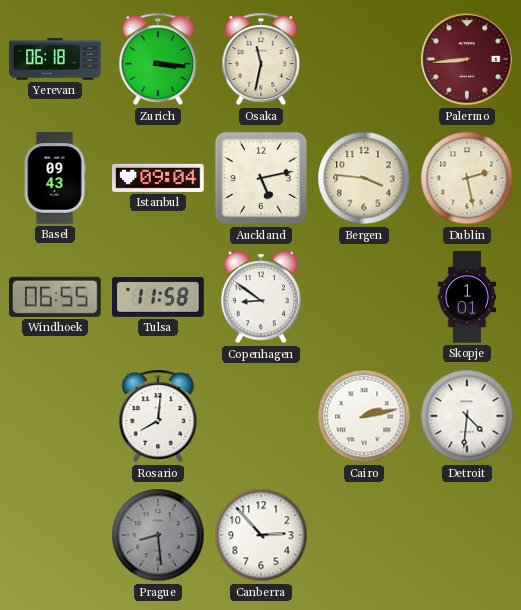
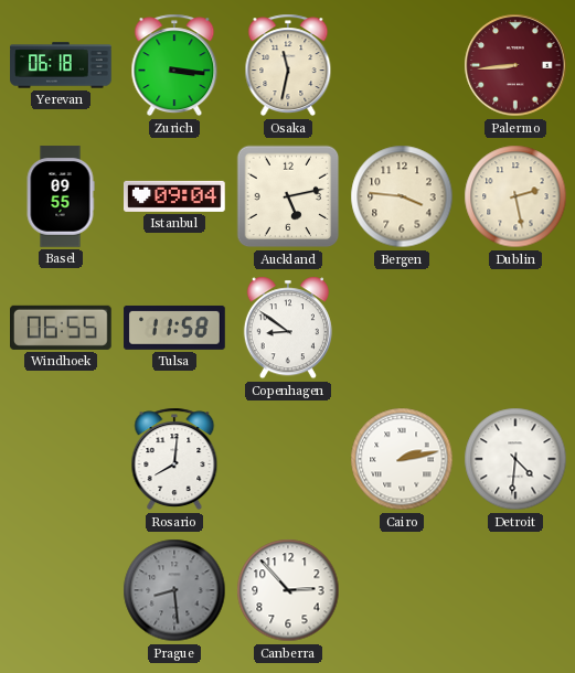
Basel: 09:43 -> 09:55 (61, 196)
Skopje: 1:01 -> none (467, 297)
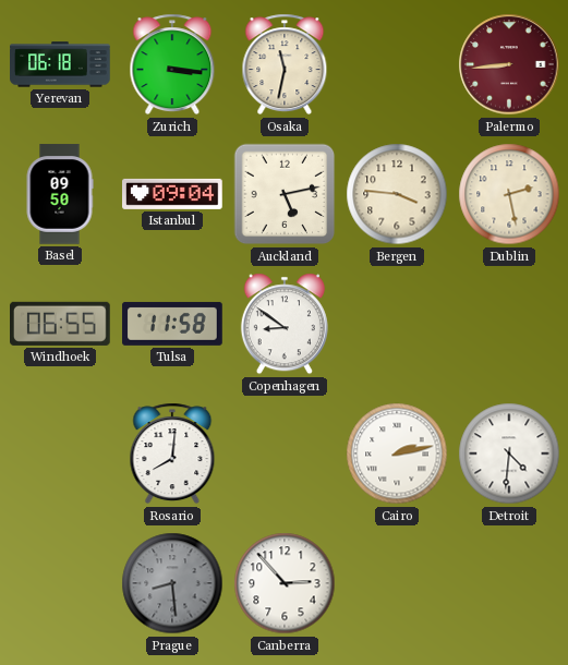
Basel: 09:55 -> 09:50 (60, 194)
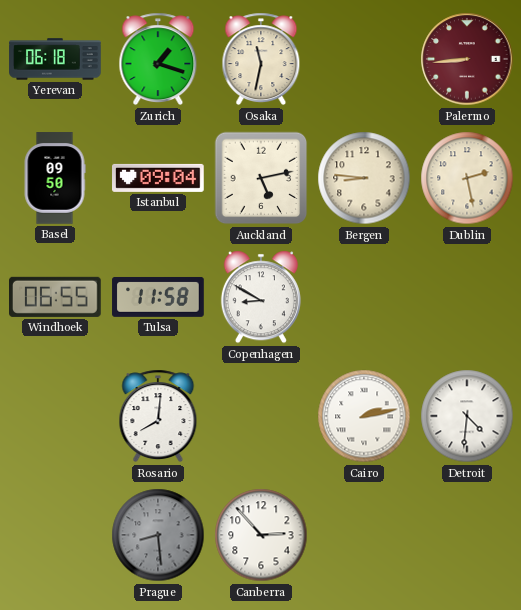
Zurich: 3:16 -> 1:18 (158, 59)
Bergen: 3:46 -> 8:46 (364, 178)
Copenhagen: 8:51 -> 8:50 (261, 297)
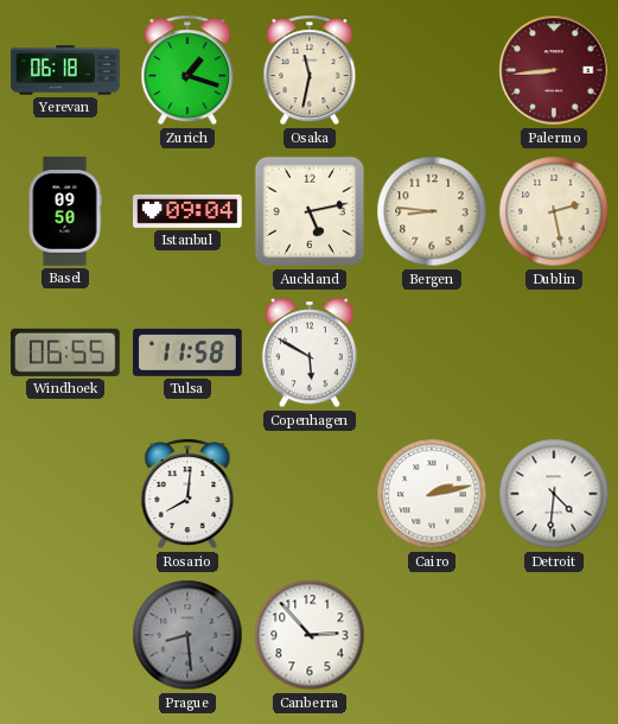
Copenhagen: 8:50 -> 5:50 (310, 353)
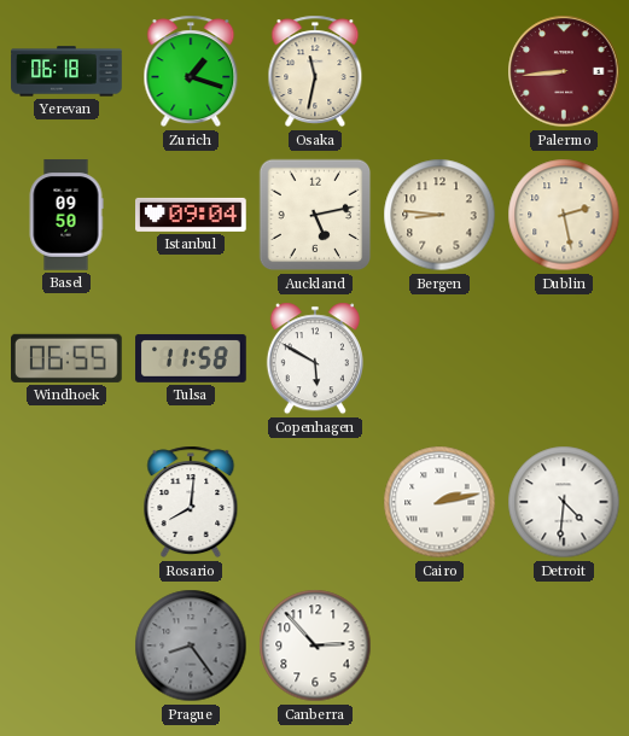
Prague: 8:29 -> 8:24 (191, 646)
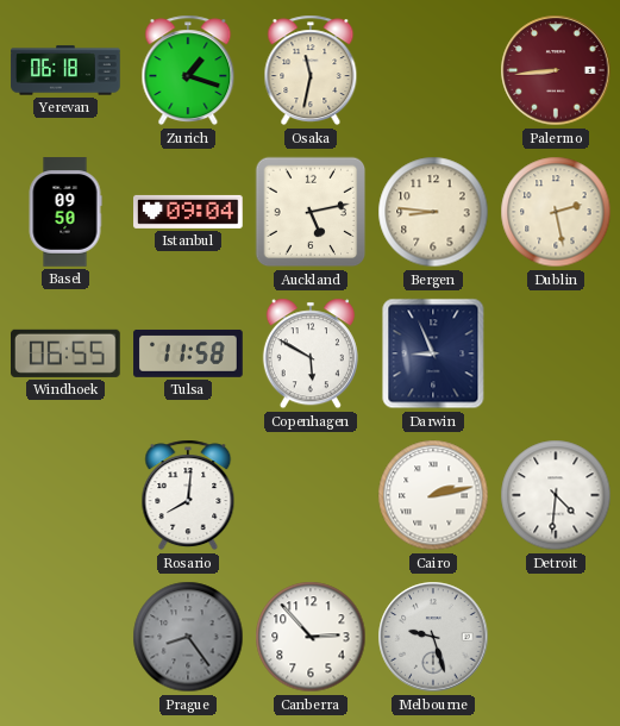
Darwin: none -> 8:56 (433, 353)
Melbourne: none -> 9:27 (433, 637)
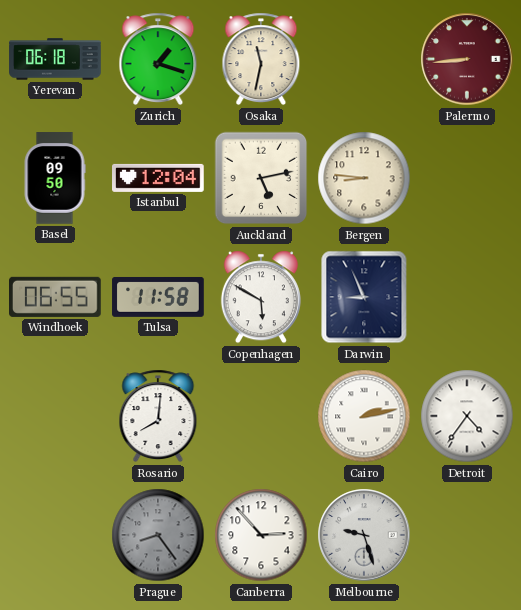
Istanbul: 09:04 -> 12:04 (158, 178)
Dublin: 2:28 -> none (556, 212)
Detroit: 4:31 -> 4:36 (467, 416)
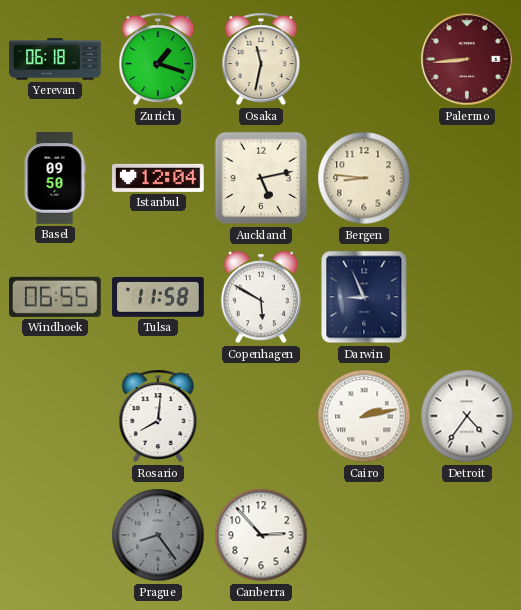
Melbourne: 9:27 -> none (364, 535)
